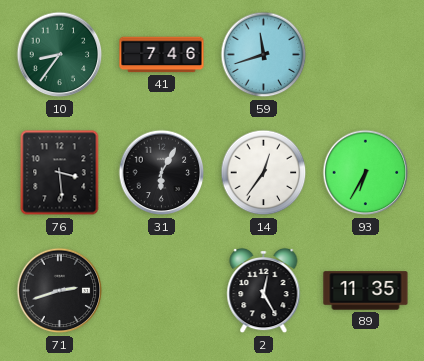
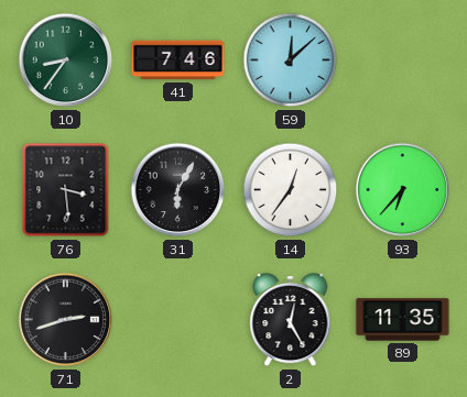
59: 11:42 -> 12:08 (291, 60)
93: 6:35 -> 6:37 (403, 190)
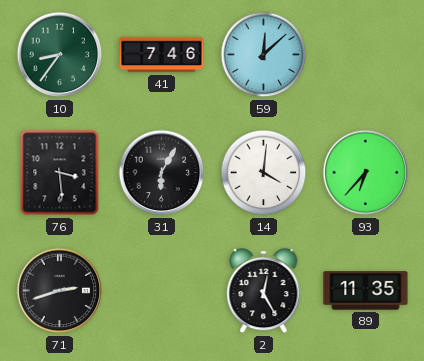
14: 12:36 -> 4:01 (264, 173)
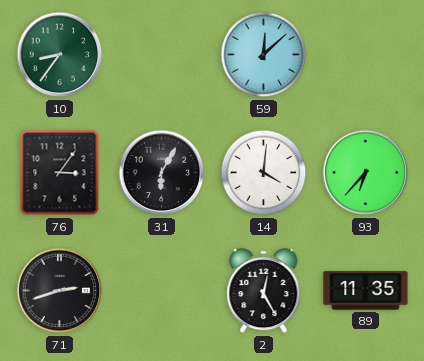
41: 7:46 -> none (162, 55)
76: 3:29 -> 3:06 (60, 173)
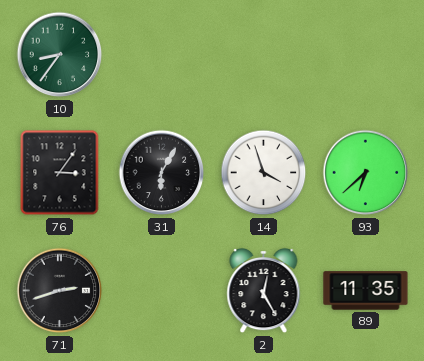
59: 12:08 -> none (264, 55)
14: 4:01 -> 3:57 (264, 173)
93: 6:37 -> 6:38 (366, 173)
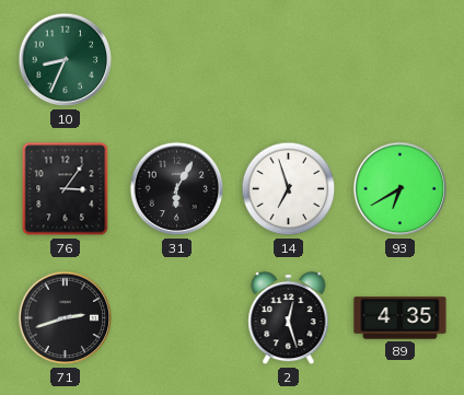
10: 8:36 -> 8:34 (66, 60)
14: 3:57 -> 6:57 (289, 189)
93: 6:38 -> 6:40 (401, 189)
2: 12:25 -> 12:27 (289, 318)
89: 11:35 -> 4:35 (401, 318)
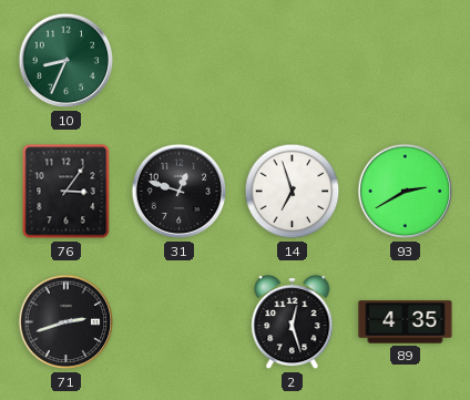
31: 6:05 -> 12:48 (180, 192)
93: 6:40 -> 2:40 (406, 192)
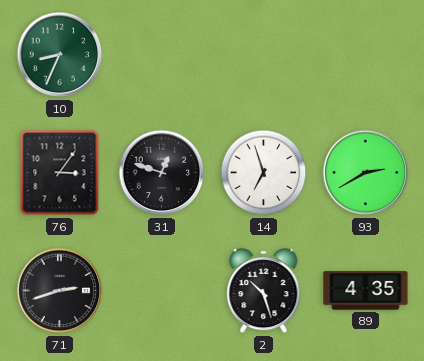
2: 12:27 -> 10:27 (264, 291)
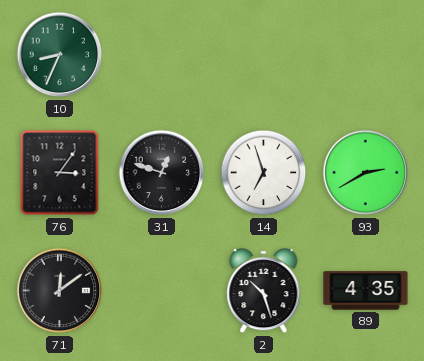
71: 2:42 -> 12:09 (60, 291)
